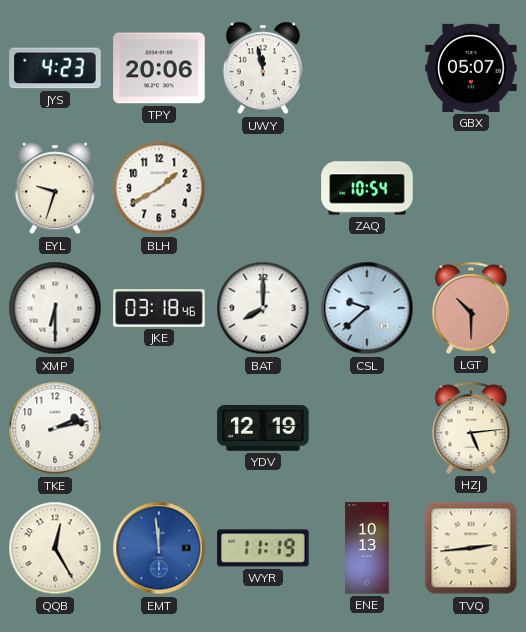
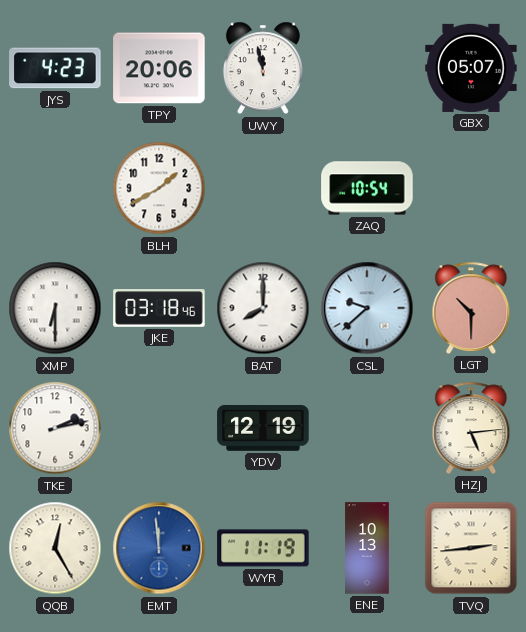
EYL: 9:33 -> none (55, 188)
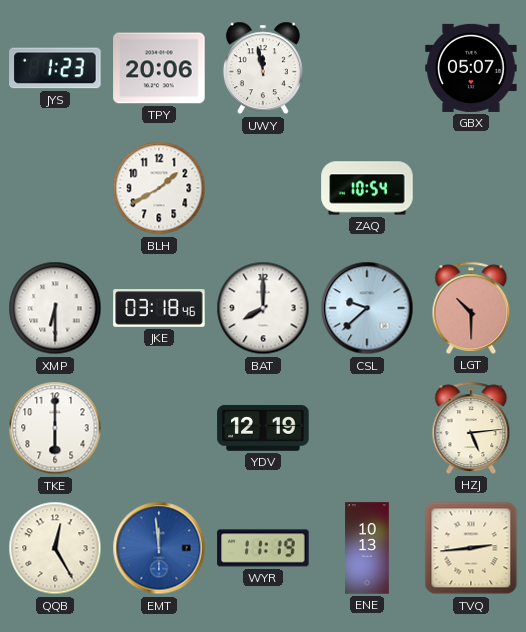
JYS: 4:23 -> 1:23 (55, 68)
TKE: 2:13 -> 6:00 (55, 428)
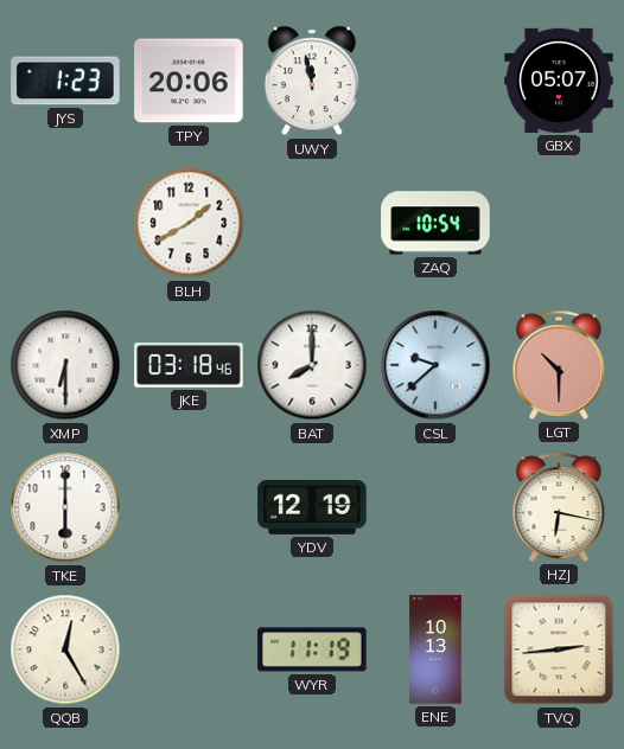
HZJ: 5:14 -> 6:17 (559, 507)
EMT: 11:59 -> none (159, 548)
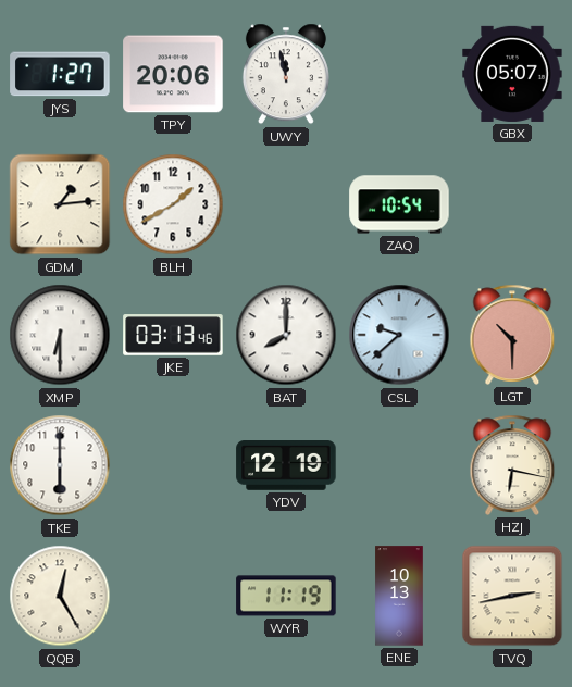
JYS: 1:23 -> 1:27 (60, 74)
GDM: none -> 1:14 (60, 204)
JKE: 03:18 -> 03:13 (173, 335)
TVQ: 2:44 -> 2:43 (512, 596)
